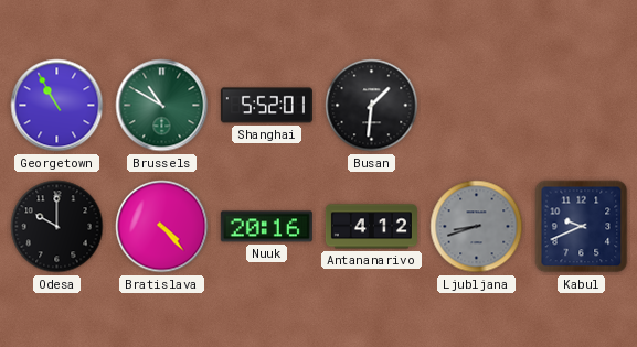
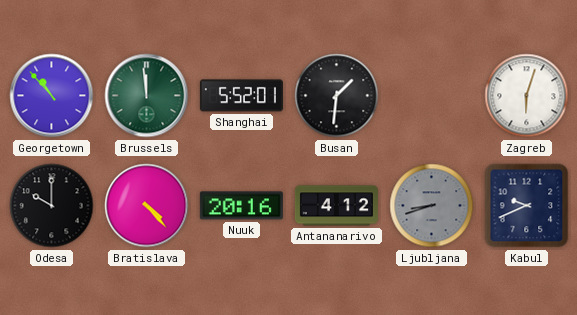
Georgetown: 10:55 -> 10:53 (52, 96)
Brussels: 10:50 -> 11:59 (147, 96)
Zagreb: none -> 6:03 (527, 96)
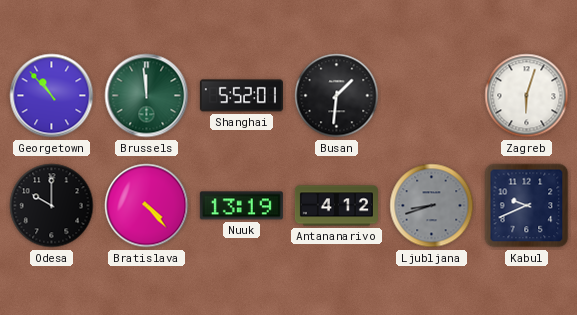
Nuuk: 20:16 -> 13:19 (241, 206)
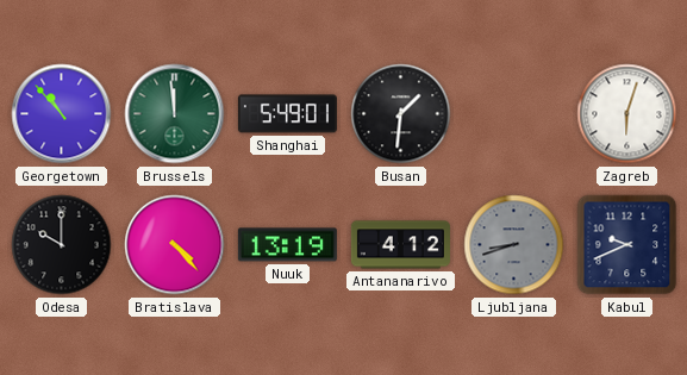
Shanghai: 5:52 -> 5:49 (287, 114)
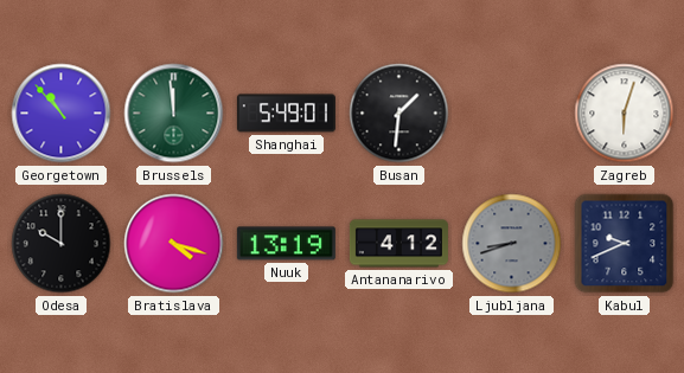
Bratislava: 4:23 -> 4:18 (174, 244)
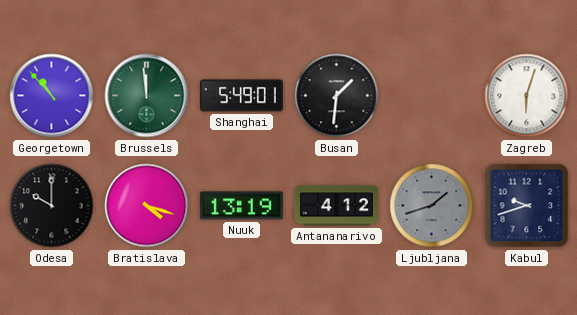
Ljubljana: 8:42 -> 1:42 (432, 206)
Kabul: 9:41 -> 9:42 (527, 206)
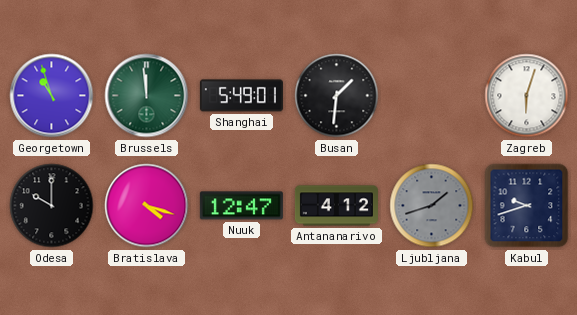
Georgetown: 10:53 -> 10:57 (52, 96)
Nuuk: 13:19 -> 12:47 (241, 206)
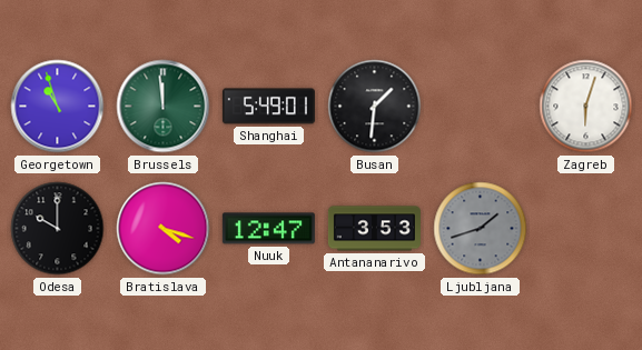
Antananarivo: 4:12 -> 3:53 (374, 229)
Kabul: 9:42 -> none (527, 206)
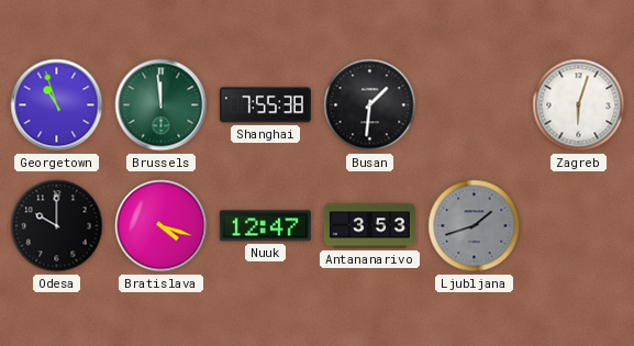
Shanghai: 5:49 -> 7:55 (265, 105)
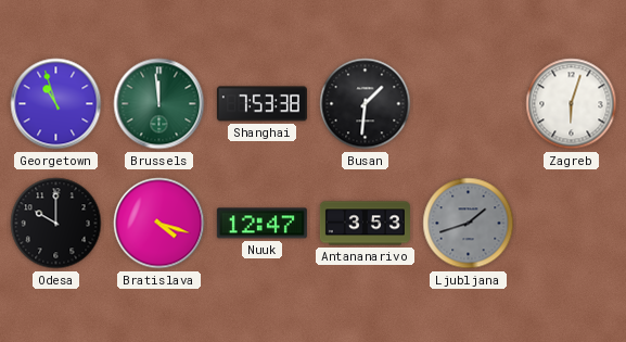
Shanghai: 7:55 -> 7:53 (261, 104)
